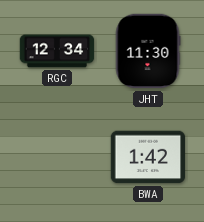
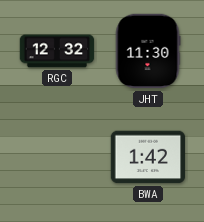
RGC: 12:34 -> 12:32 (57, 51)
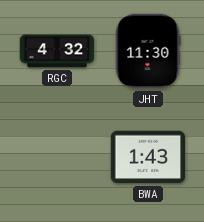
RGC: 12:32 -> 4:32 (57, 51)
BWA: 1:42 -> 1:43 (148, 157)
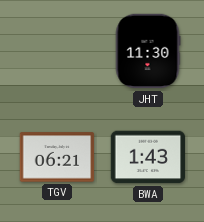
RGC: 4:32 -> none (57, 51)
TGV: none -> 06:21 (57, 157)
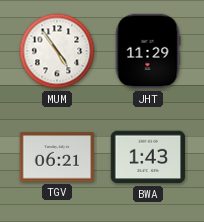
MUM: none -> 4:54 (57, 51)
JHT: 11:30 -> 11:29 (148, 51)
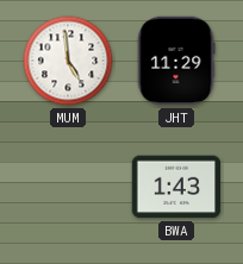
MUM: 4:54 -> 4:59 (68, 61)
TGV: 06:21 -> none (57, 157)
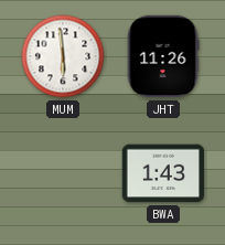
MUM: 4:59 -> 5:59 (63, 56)
JHT: 11:29 -> 11:26 (163, 56)
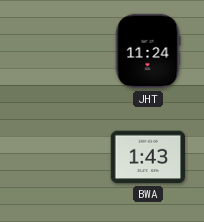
MUM: 5:59 -> none (63, 56)
JHT: 11:26 -> 11:24 (148, 51)
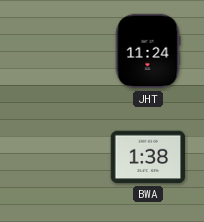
BWA: 1:43 -> 1:38 (148, 157)
